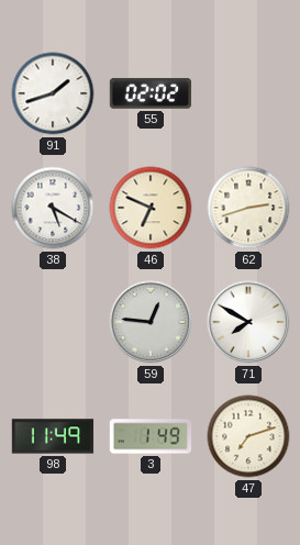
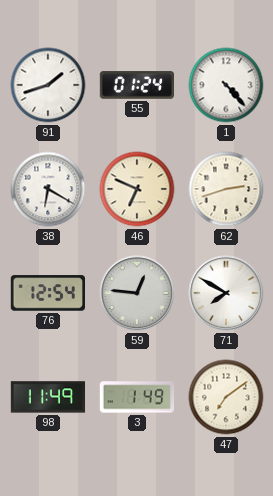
55: 02:02 -> 01:24 (136, 85)
1: none -> 4:23 (226, 85)
38: 5:20 -> 6:20 (48, 189)
76: none -> 12:54 (47, 293)
47: 7:12 -> 7:09 (226, 397)
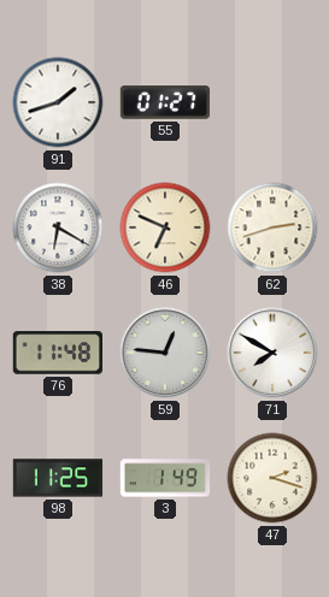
55: 01:24 -> 01:27 (164, 102)
1: 4:23 -> none (226, 85)
76: 12:54 -> 11:48 (57, 353)
98: 11:49 -> 11:25 (58, 478)
47: 7:09 -> 2:18 (272, 478)
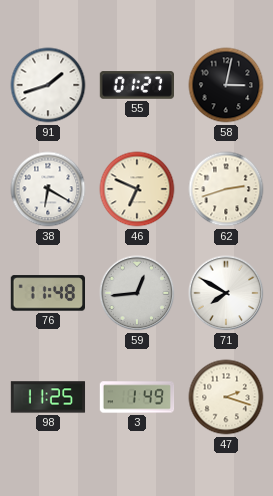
58: none -> 3:02 (226, 85)
59: 12:46 -> 12:44 (137, 293)
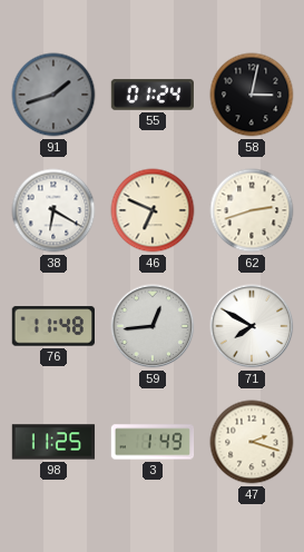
91 dial: white -> grey (53, 95)
55: 01:27 -> 01:24 (151, 95)
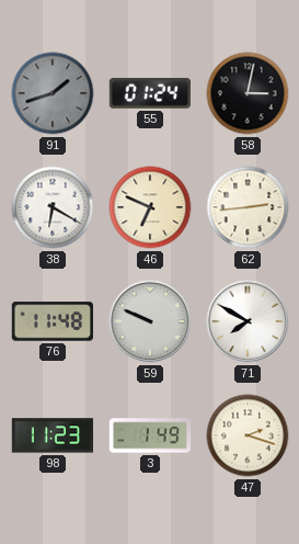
62: 2:42 -> 2:44 (248, 207)
59: 12:44 -> 9:49 (150, 321)
98: 11:25 -> 11:23 (53, 435)
